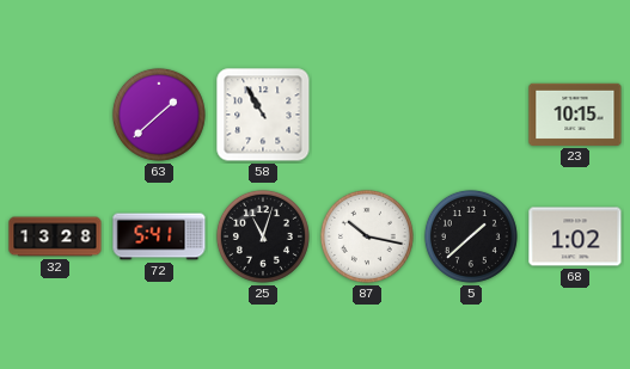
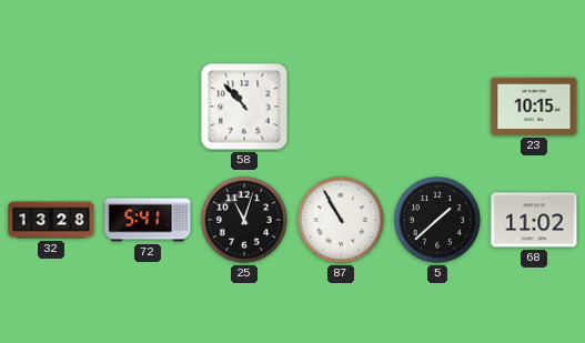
63: 1:38 -> none (159, 115)
58: 10:55 -> 10:53 (244, 107)
87: 10:17 -> 10:55 (341, 220)
68: 1:02 -> 11:02 (534, 220)
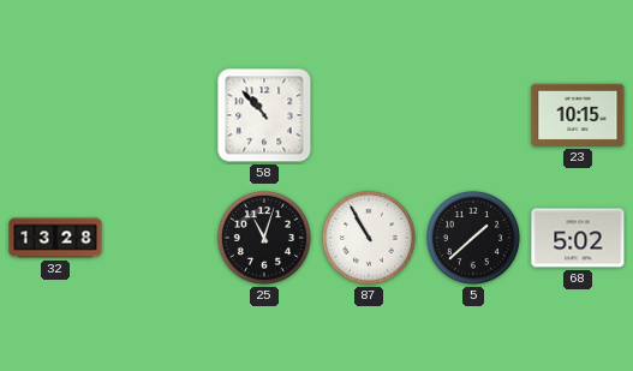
72: 5:41 -> none (148, 220)
68: 11:02 -> 5:02 (578, 238)
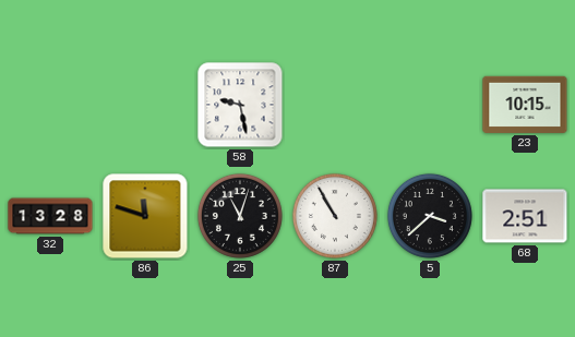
58: 10:53 -> 9:28 (240, 105)
86: none -> 11:48 (145, 216)
5: 1:38 -> 3:38 (430, 216)
68: 5:02 -> 2:51 (525, 216)
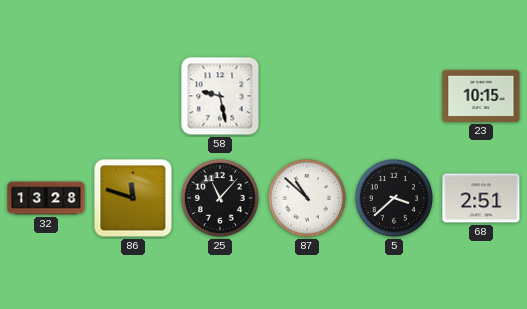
25: 11:03 -> 11:07 (220, 198)
87: 10:55 -> 10:52 (307, 198)
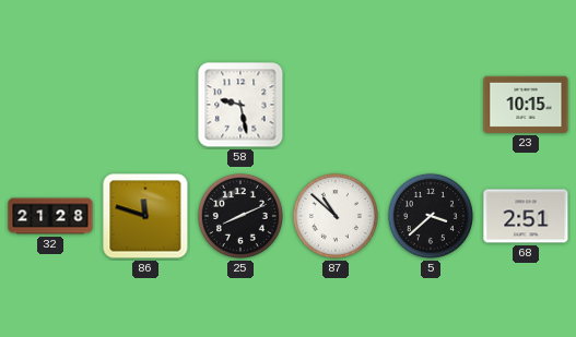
32: 13:28 -> 21:28 (50, 216)
25: 11:07 -> 8:11 (240, 216)
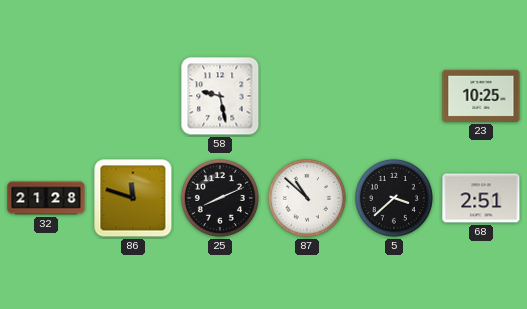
23: 10:15 -> 10:25 (481, 96)
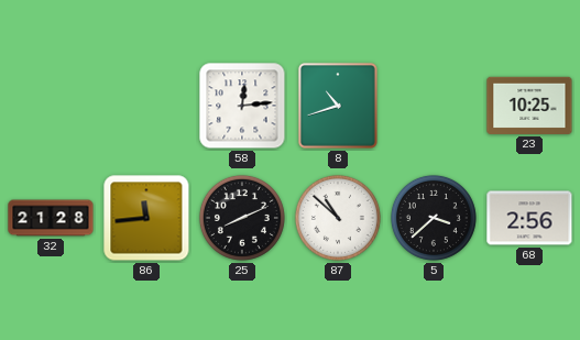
58: 9:28 -> 12:14 (242, 106)
8: none -> 10:42 (338, 106)
86: 11:48 -> 11:44 (146, 218)
68: 2:51 -> 2:56 (529, 218)
